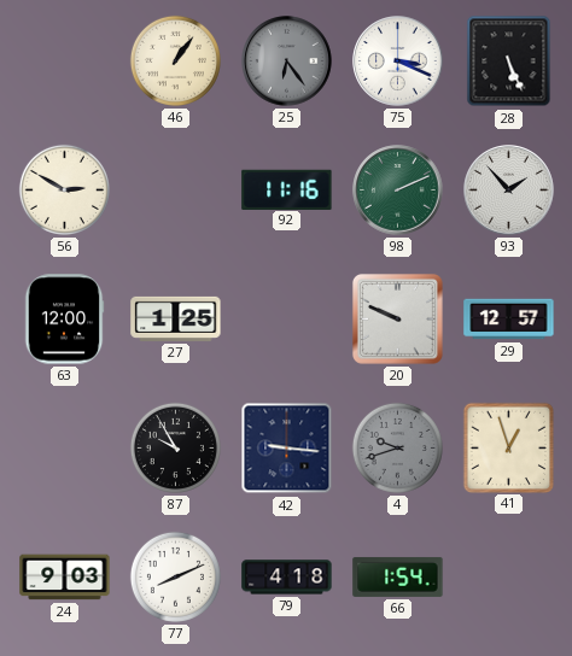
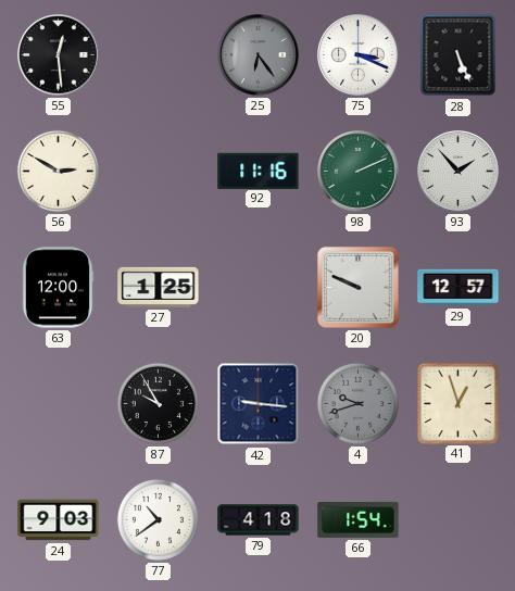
55: none -> 12:29 (59, 55)
46: 1:06 -> none (175, 60)
77: 8:11 -> 10:39 (158, 519)
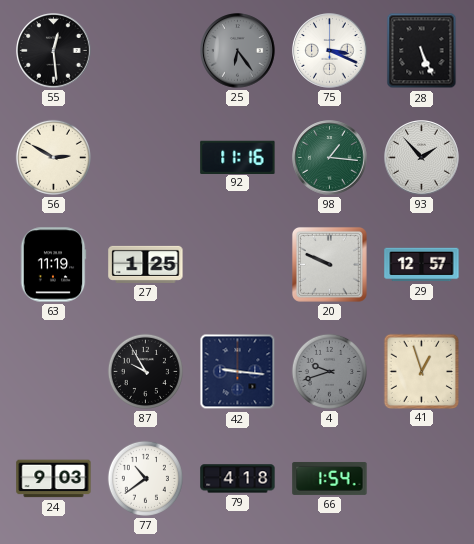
98: 2:11 -> 1:16 (330, 158)
63: 12:00 -> 11:19 (53, 265)
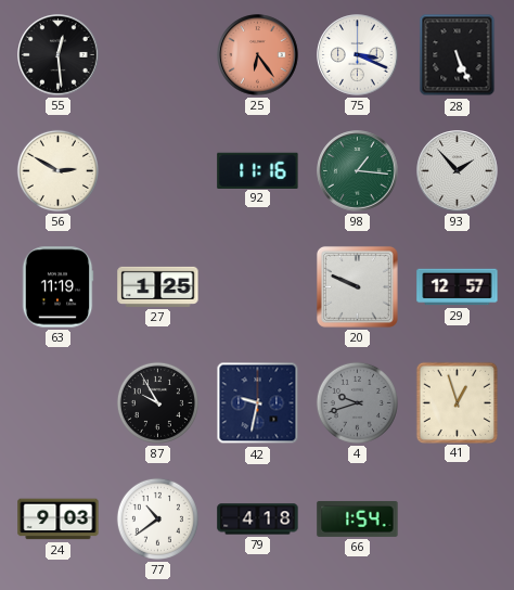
25 dial: grey -> salmon (258, 55)
42: 9:16 -> 9:32 (258, 403)
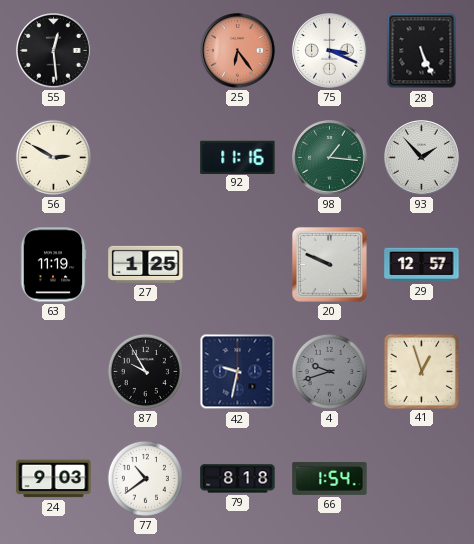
79: 4:18 -> 8:18 (238, 479)
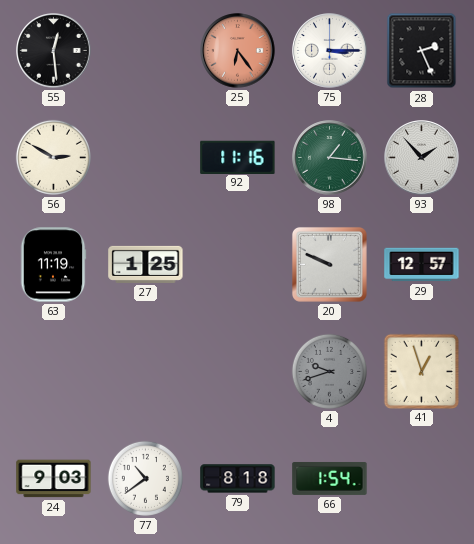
75: 3:19 -> 3:15 (330, 51)
28: 5:26 -> 2:26 (422, 51)
87: 9:55 -> none (145, 371)
42: 9:32 -> none (238, 372)
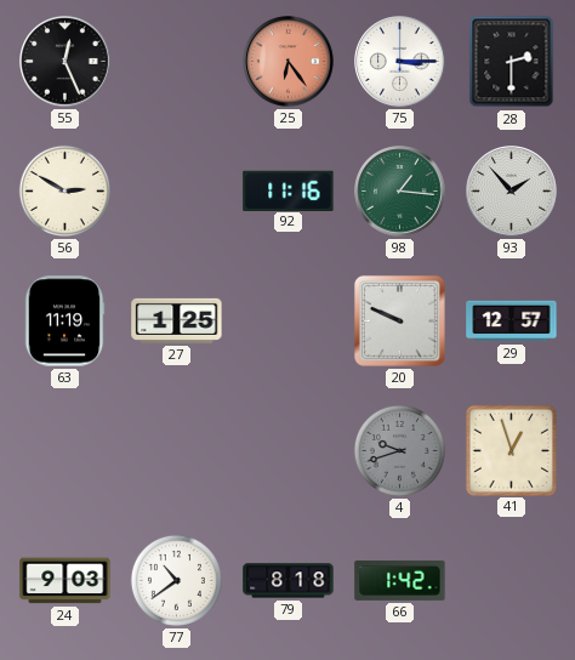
55: 12:29 -> 12:26 (66, 62)
28: 2:26 -> 2:30 (512, 62)
66: 1:54 -> 1:42 (400, 580)
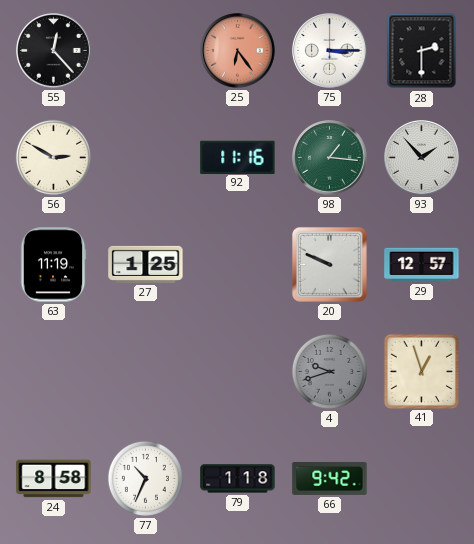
55: 12:26 -> 12:23 (54, 51)
24: 9:03 -> 8:58 (54, 479)
77: 10:39 -> 10:34 (145, 478)
79: 8:18 -> 1:18 (238, 479)
66: 1:42 -> 9:42 (330, 478)
